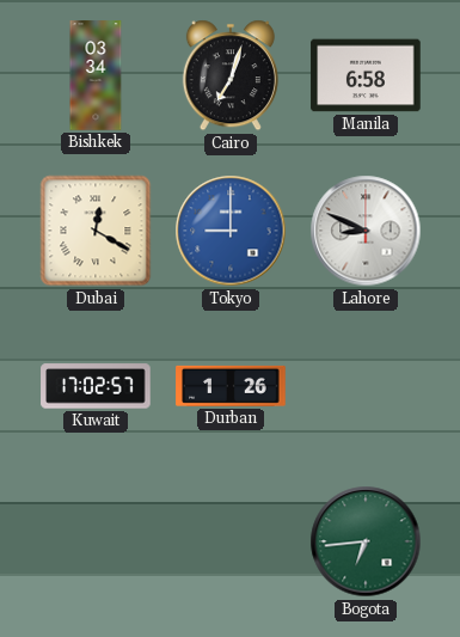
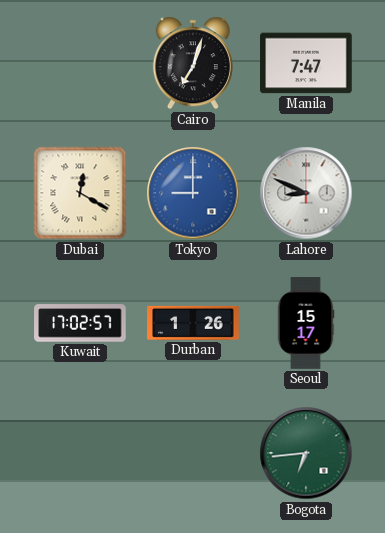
Bishkek: 03:34 -> none (96, 75)
Manila: 6:58 -> 7:47 (306, 63)
Seoul: none -> 15:17 (306, 323)
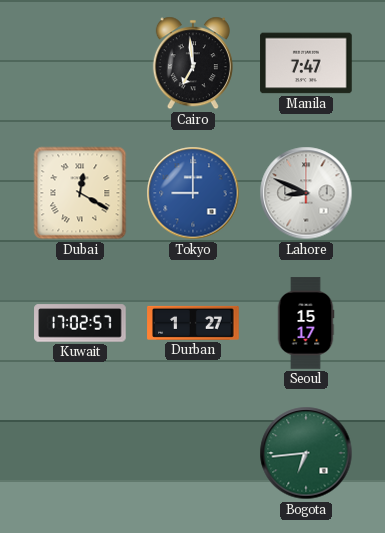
Cairo: 7:03 -> 6:59 (193, 63)
Durban: 1:26 -> 1:27 (193, 323)
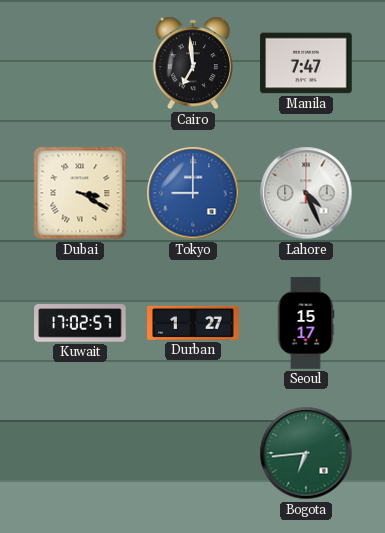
Dubai: 12:20 -> 3:20 (80, 193)
Lahore: 8:49 -> 4:26 (306, 193)
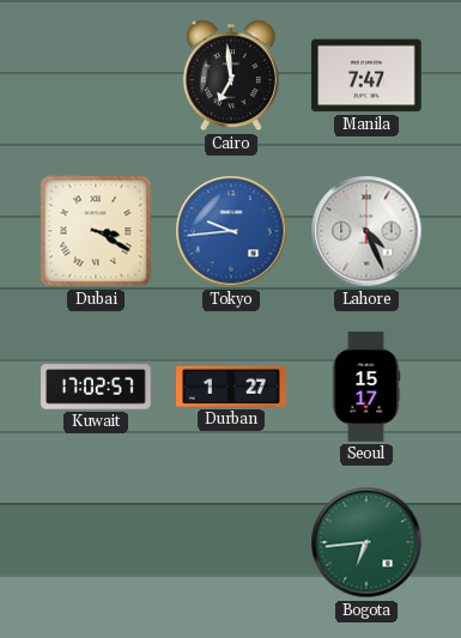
Tokyo: 9:00 -> 9:44 (231, 231)
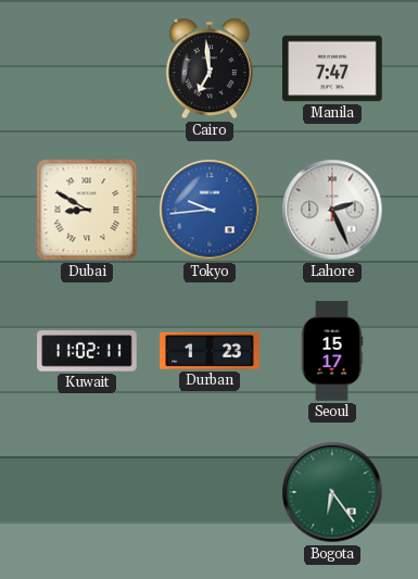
Dubai: 3:20 -> 8:50 (87, 210)
Lahore: 4:26 -> 2:26 (332, 210)
Kuwait: 17:02 -> 11:02 (87, 351)
Durban: 1:27 -> 1:23 (210, 351)
Bogota: 6:44 -> 6:24 (332, 492)
